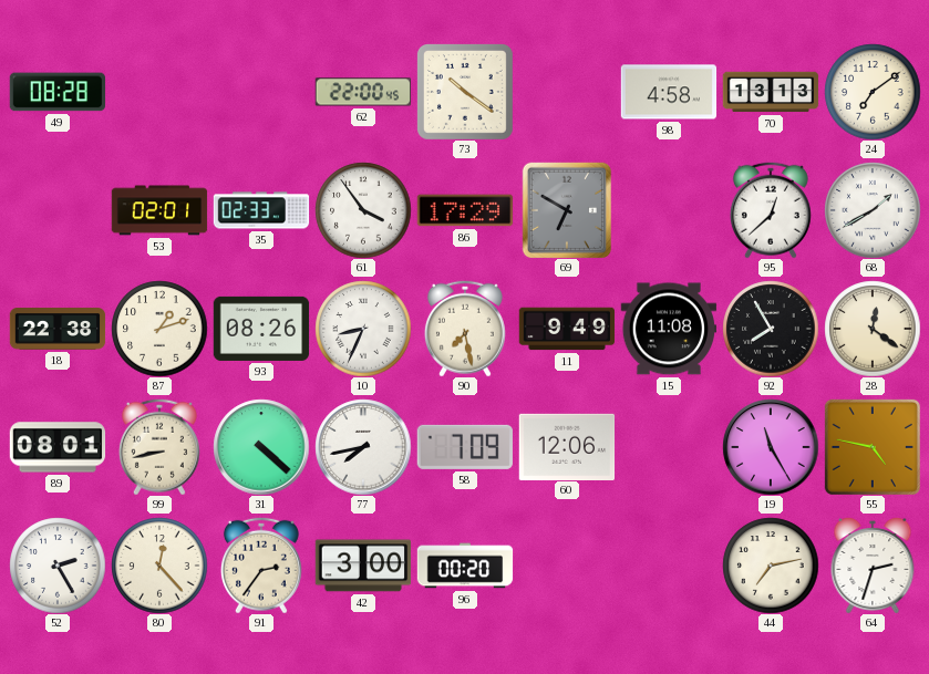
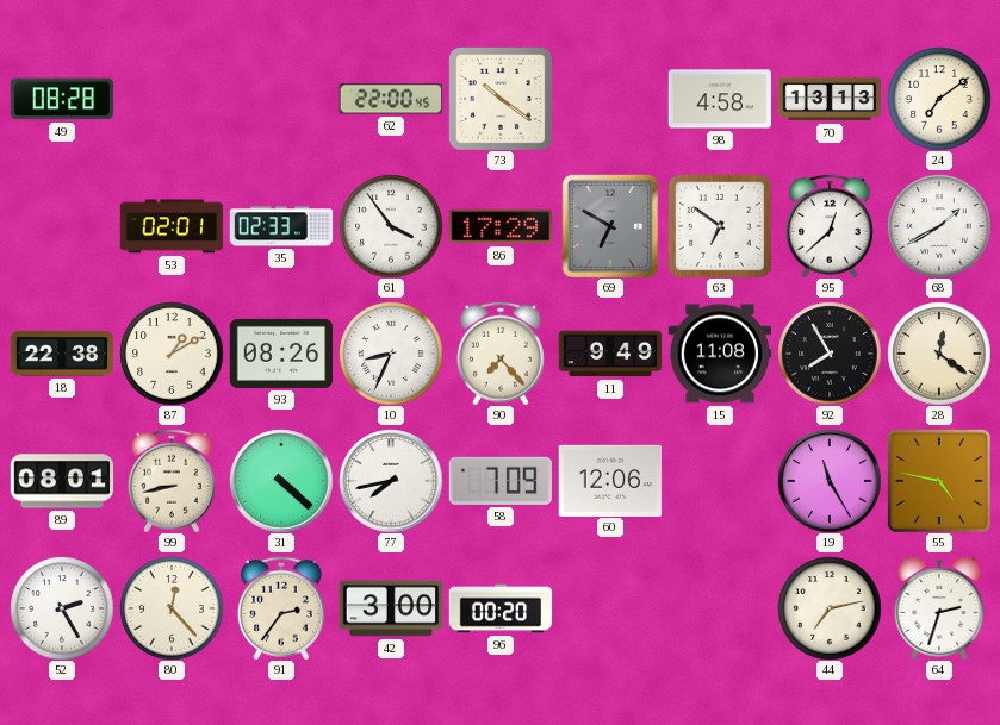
63: none -> 6:51 (720, 226)
87: 1:12 -> 1:10 (172, 354)
90: 7:28 -> 7:23 (501, 354)
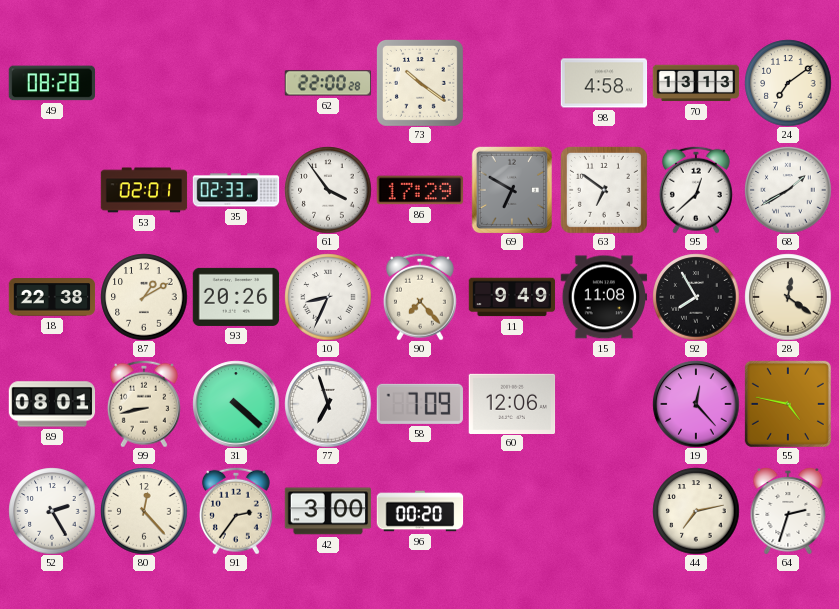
62: 22:00:45 -> 22:00:28 (327, 83)
93: 08:26 -> 20:26 (236, 297)
77: 7:43 -> 6:57 (328, 404)
19: 11:25 -> 12:23 (696, 404)
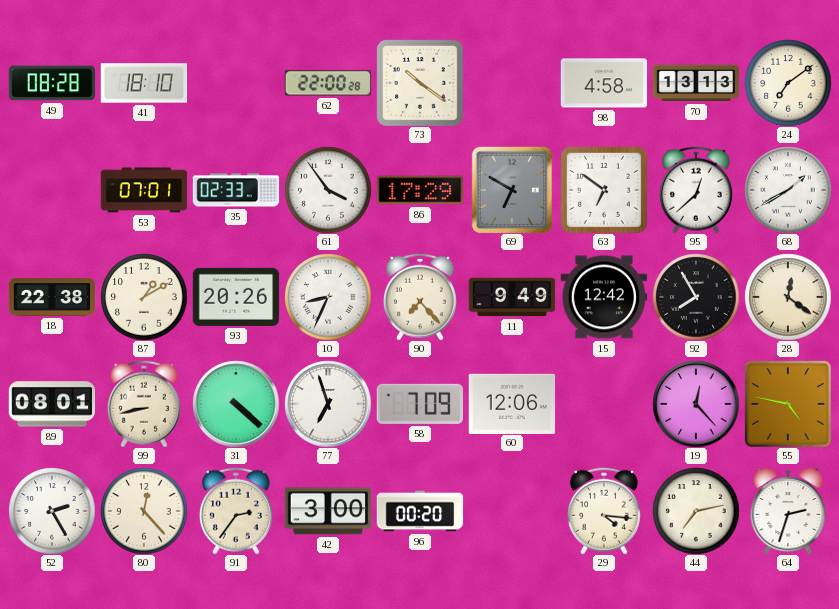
41: none -> 18:10 (144, 83)
53: 02:01 -> 07:01 (144, 190)
15: 11:08 -> 12:42 (604, 297)
29: none -> 4:16 (604, 511)
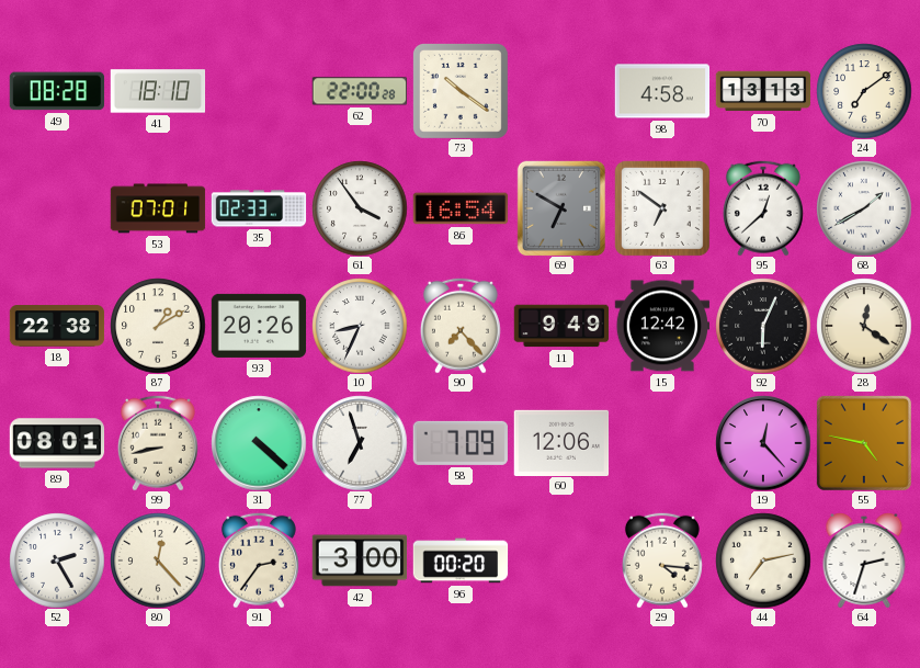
86: 17:29 -> 16:54 (461, 208)
92: 7:55 -> 6:04 (763, 326)
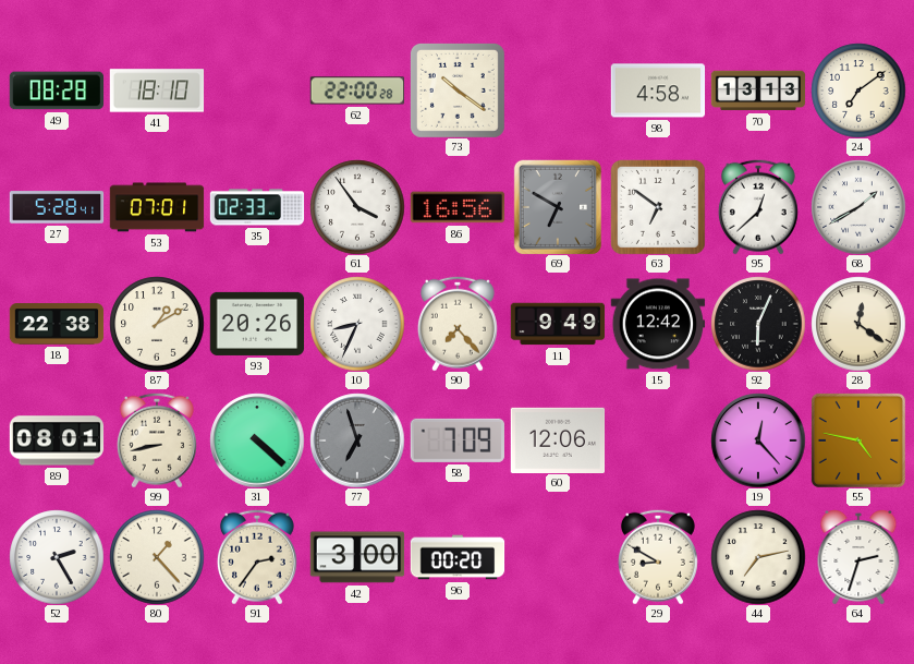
27: none -> 5:28 (57, 207)
86: 16:54 -> 16:56 (458, 207)
77 dial: white -> grey (357, 440)
80: 12:23 -> 1:23 (157, 557)
29: 4:16 -> 8:50 (658, 557)
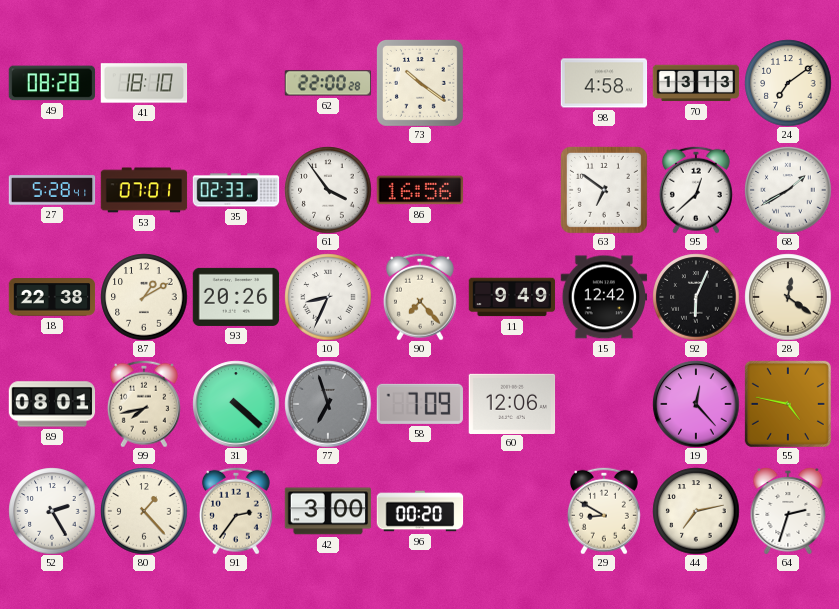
69: 6:50 -> none (557, 207)
99: 8:43 -> 7:43 (144, 404)
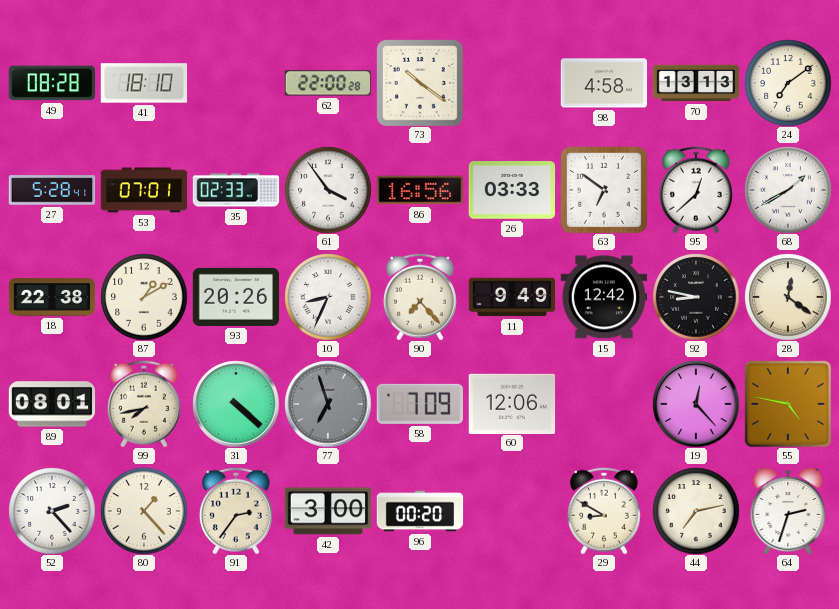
26: none -> 03:33 (512, 190)
92: 6:04 -> 8:47 (696, 297)
52: 2:25 -> 2:23 (52, 511)
